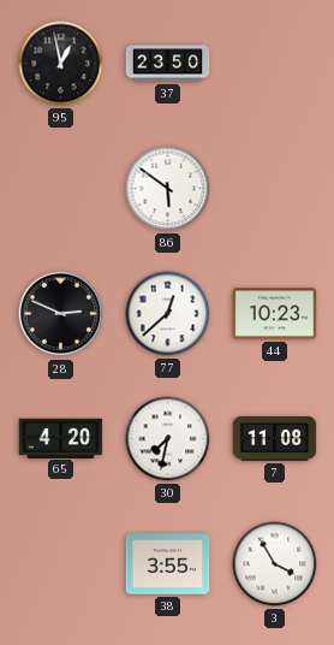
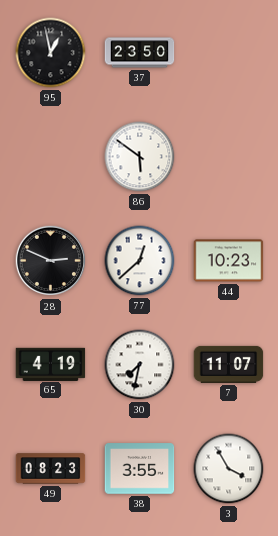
65: 4:20 -> 4:19 (51, 364)
7: 11:08 -> 11:07 (229, 364)
49: none -> 08:23 (51, 469)
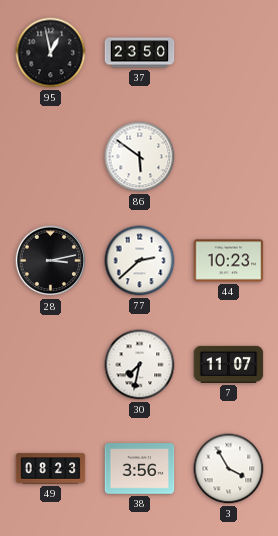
28: 2:49 -> 3:13 (51, 261)
77: 12:38 -> 2:38 (140, 261)
65: 4:19 -> none (51, 364)
38: 3:55 -> 3:56 (140, 469)
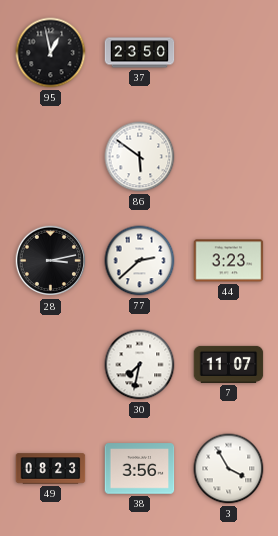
44: 10:23 -> 3:23 (229, 261)
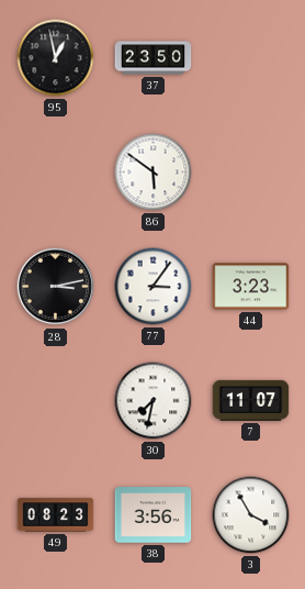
77: 2:38 -> 3:06 (154, 287)
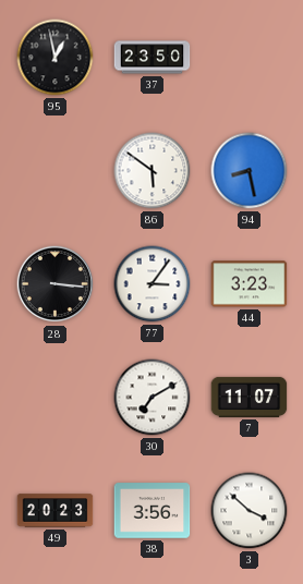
94: none -> 8:28 (250, 171)
28: 3:13 -> 3:16 (56, 284)
30: 7:32 -> 7:10 (153, 398)
49: 08:23 -> 20:23 (56, 511)
3: 3:55 -> 3:52 (250, 511)
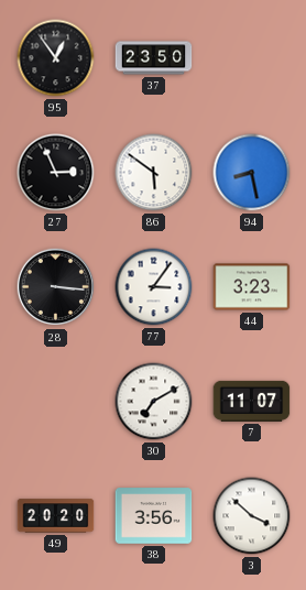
95: 12:58 -> 12:54 (56, 58)
27: none -> 2:56 (56, 173)
49: 20:23 -> 20:20 (56, 516)
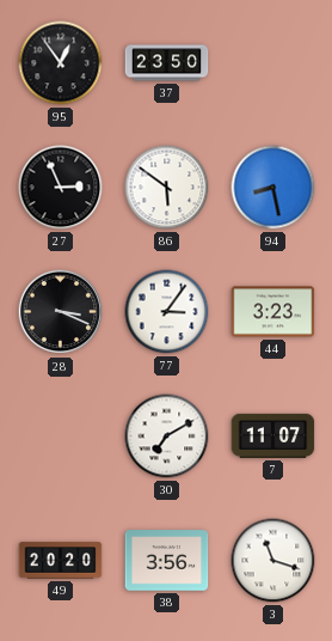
28: 3:16 -> 3:19 (61, 312)
3: 3:52 -> 11:18 (273, 561)
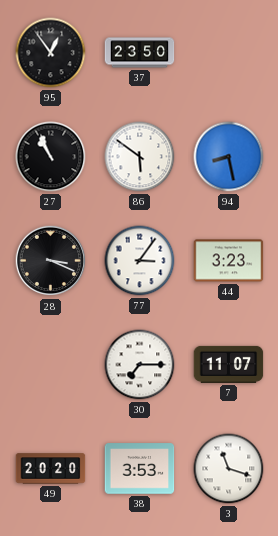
27: 2:56 -> 10:56 (51, 157)
30: 7:10 -> 7:15 (140, 365)
38: 3:56 -> 3:53 (140, 469)
